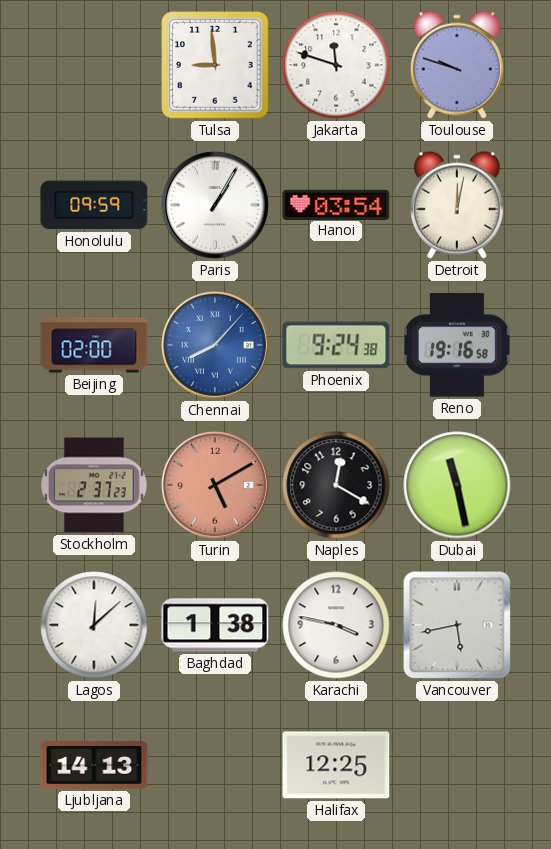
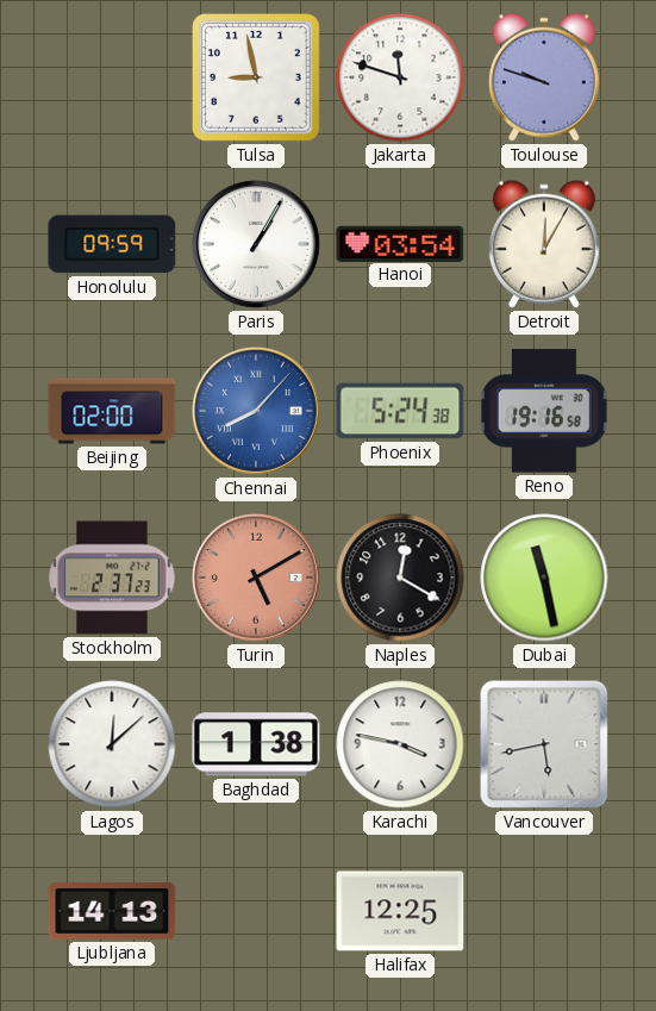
Tulsa: 8:59 -> 8:58 (257, 79)
Detroit: 12:02 -> 12:05 (544, 244)
Phoenix: 9:24 -> 5:24 (400, 411)
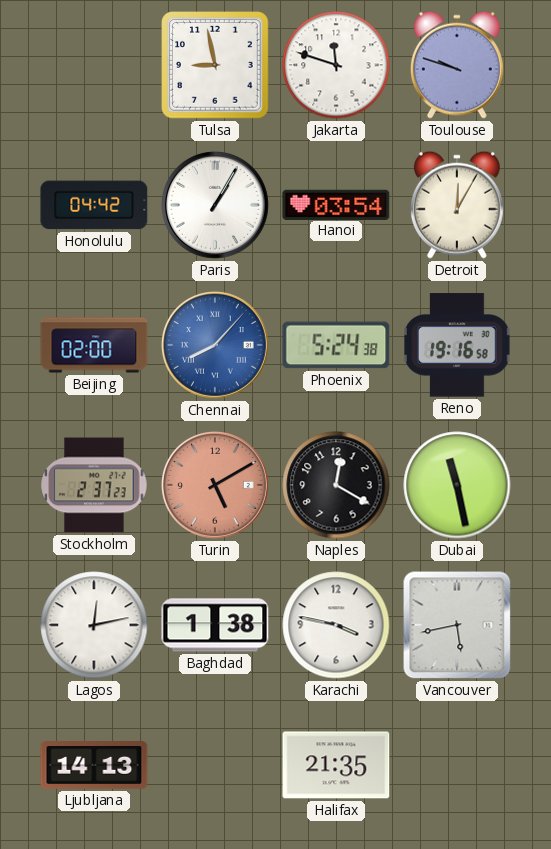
Honolulu: 09:59 -> 04:42 (94, 205)
Lagos: 12:08 -> 12:13 (94, 625)
Halifax: 12:25 -> 21:35 (336, 765)
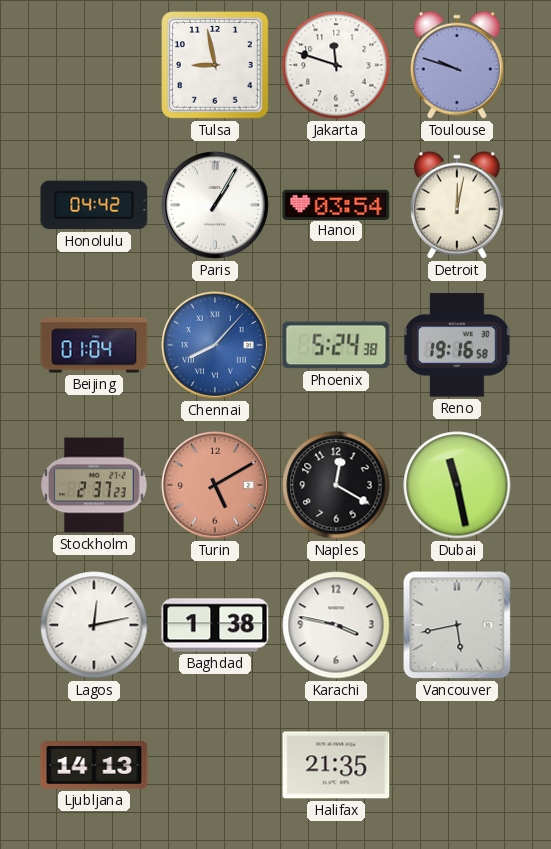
Detroit: 12:05 -> 12:02 (457, 205)
Beijing: 02:00 -> 01:04 (94, 345)
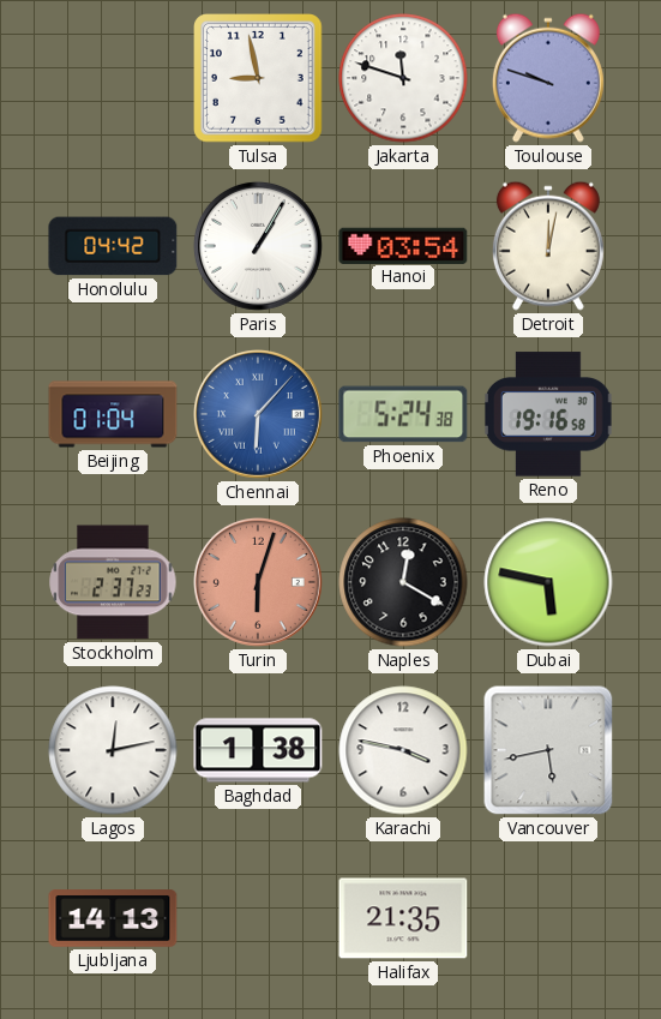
Chennai: 8:07 -> 6:07 (258, 414)
Turin: 5:10 -> 6:03 (258, 582)
Dubai: 11:28 -> 5:47 (548, 582)
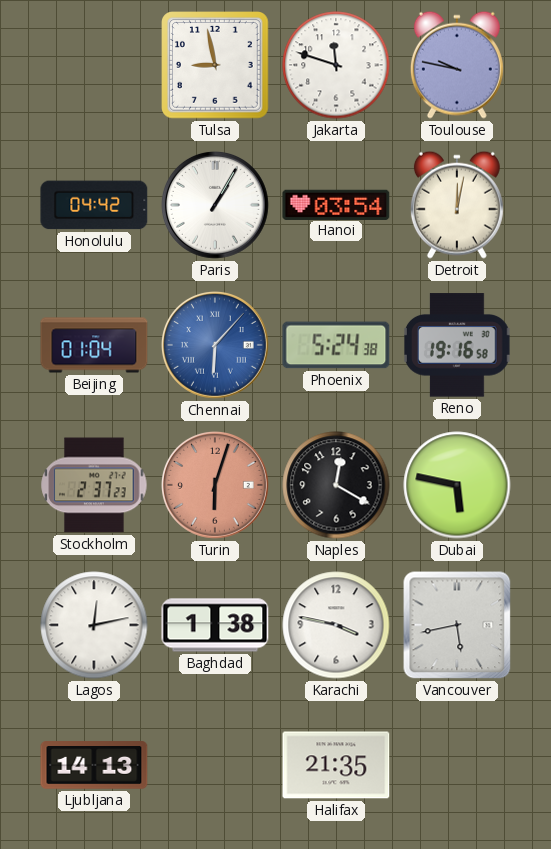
Toulouse: 9:48 -> 9:47 (457, 65)
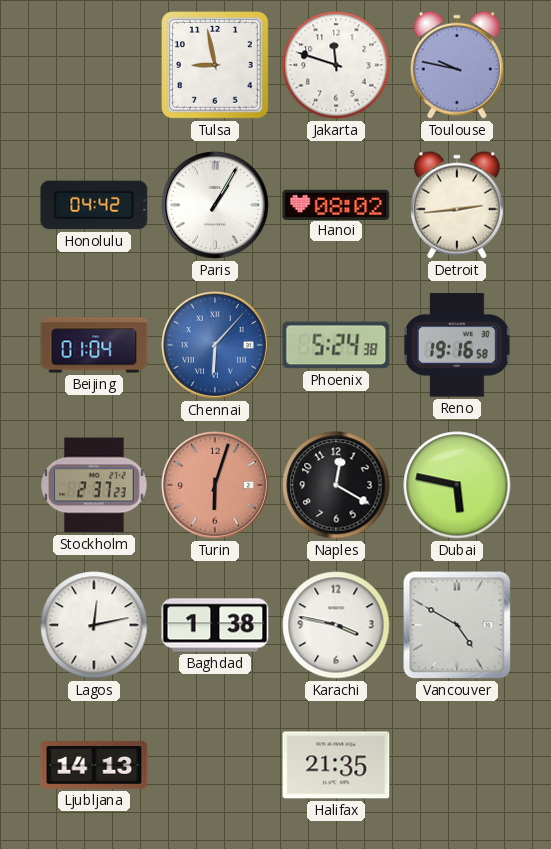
Hanoi: 03:54 -> 08:02 (336, 204)
Detroit: 12:02 -> 2:44 (457, 205)
Vancouver: 5:43 -> 4:50 (457, 625)
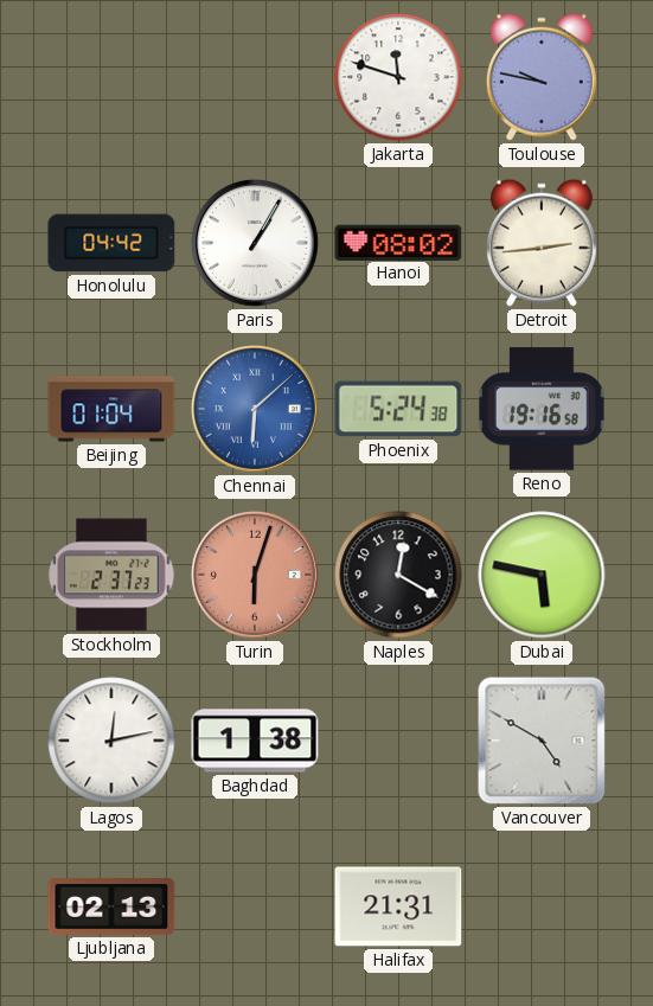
Tulsa: 8:58 -> none (216, 66)
Chennai: 6:07 -> 6:08 (255, 409)
Karachi: 3:47 -> none (336, 625)
Ljubljana: 14:13 -> 02:13 (111, 906)
Halifax: 21:35 -> 21:31 (398, 906)
